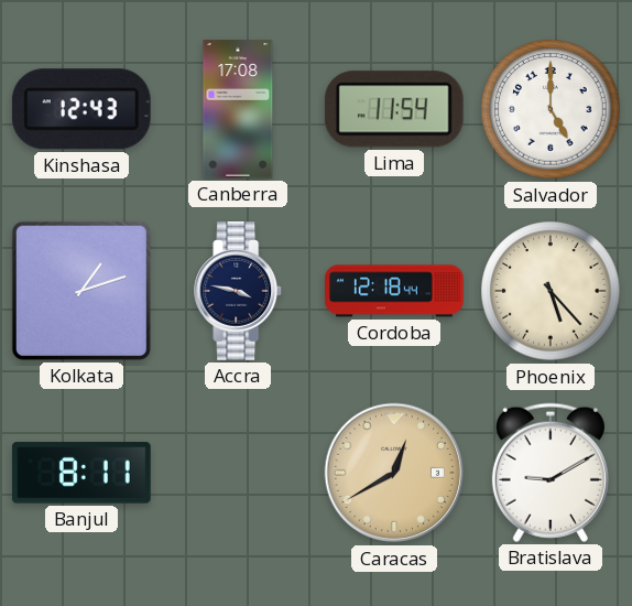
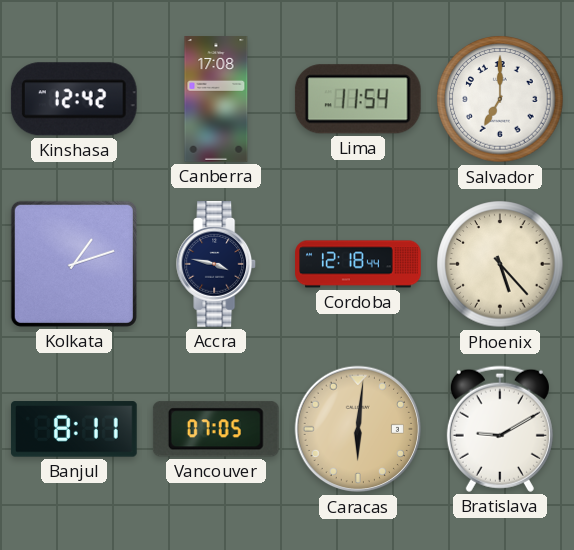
Kinshasa: 12:43 -> 12:42 (74, 99)
Salvador: 5:00 -> 7:00 (500, 99)
Vancouver: none -> 07:05 (216, 429)
Caracas: 12:40 -> 6:01 (358, 429)
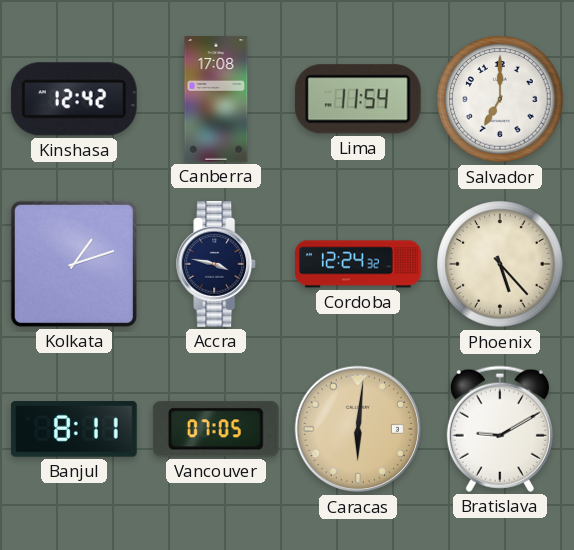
Cordoba: 12:18 -> 12:24 (358, 264)
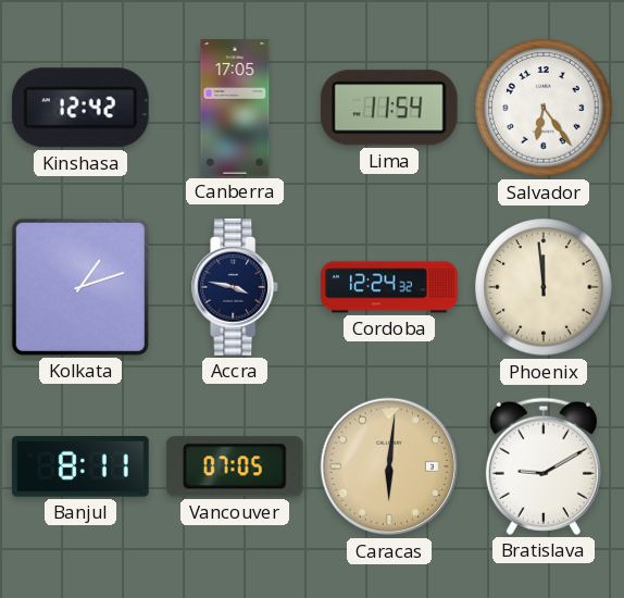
Canberra: 17:08 -> 17:05 (235, 108)
Salvador: 7:00 -> 6:24 (544, 108)
Phoenix: 5:23 -> 11:59 (544, 287)
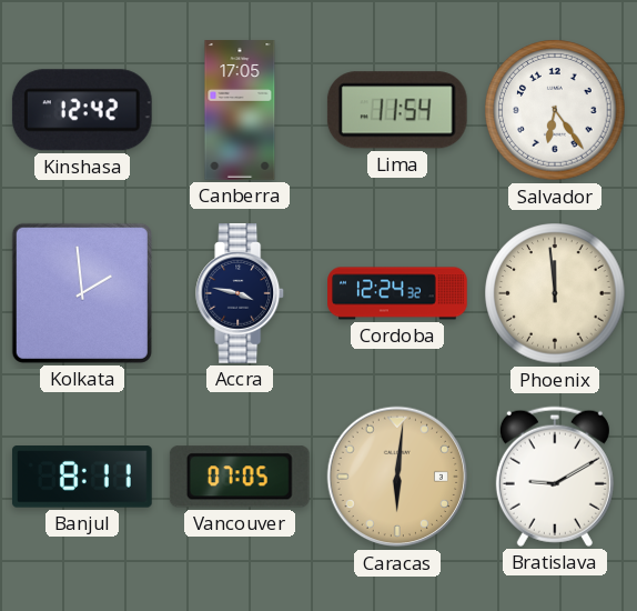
Kolkata: 1:12 -> 1:59 (82, 293)
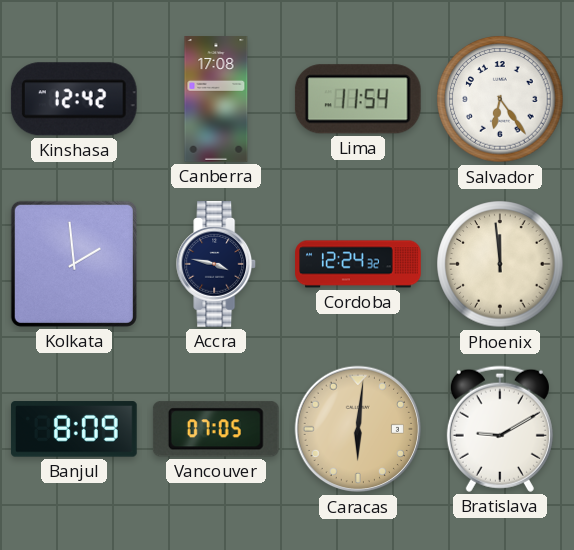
Canberra: 17:05 -> 17:08 (216, 99)
Banjul: 8:11 -> 8:09 (74, 429)
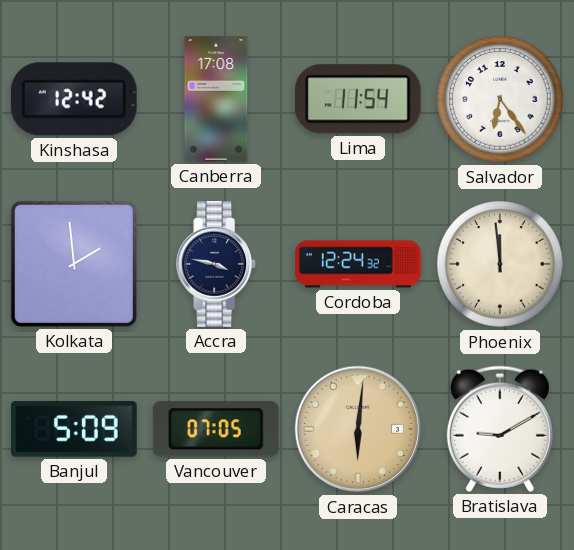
Banjul: 8:09 -> 5:09 (74, 429)
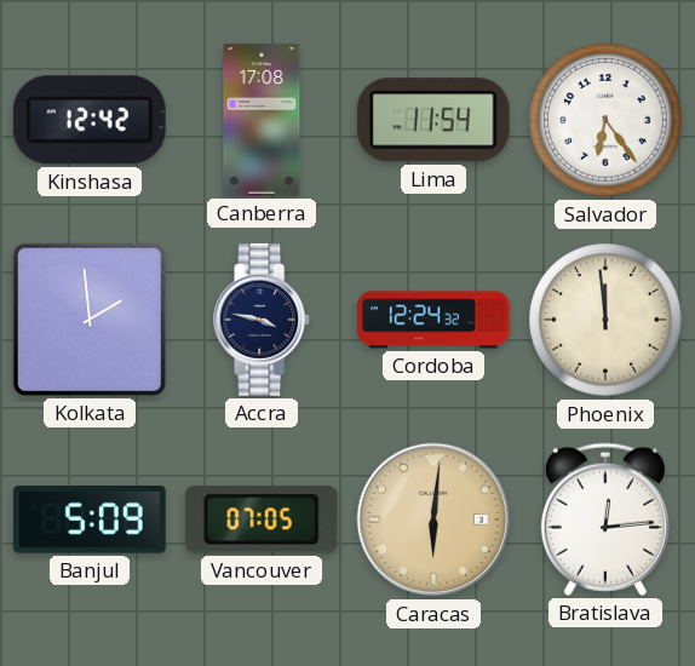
Bratislava: 9:10 -> 12:14 (605, 519)
